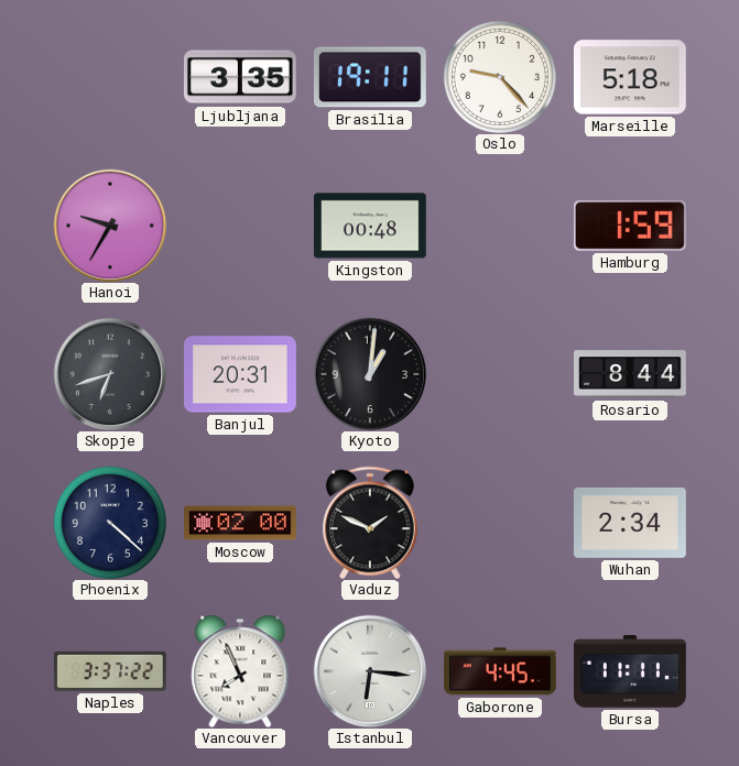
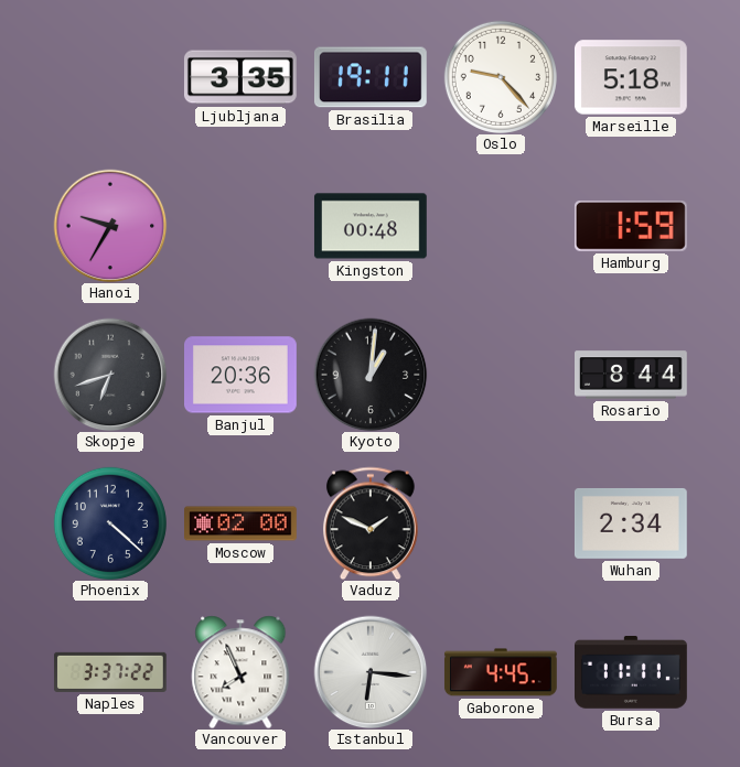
Banjul: 20:31 -> 20:36 (242, 375)
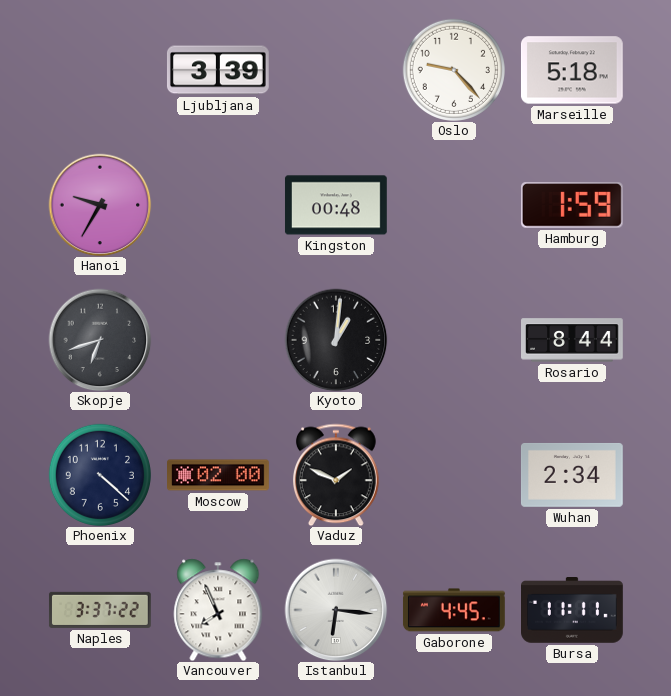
Ljubljana: 3:35 -> 3:39 (218, 70)
Brasilia: 19:11 -> none (371, 77)
Banjul: 20:36 -> none (242, 375)
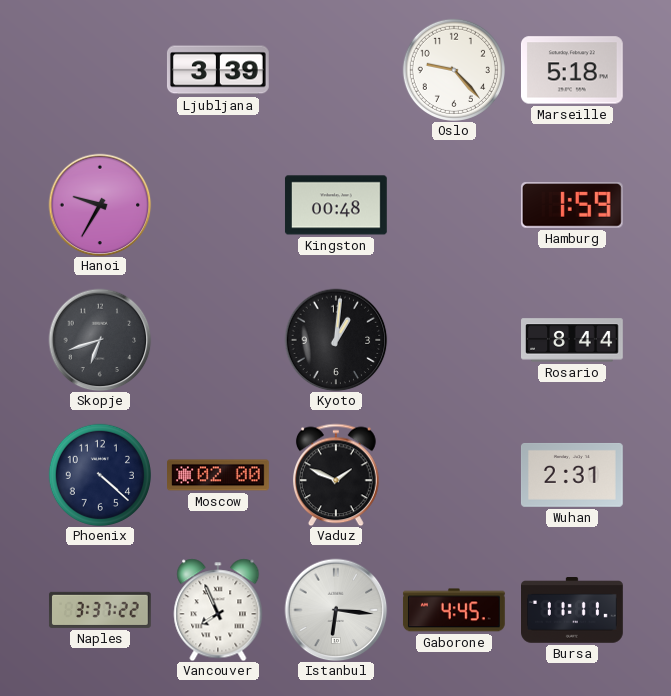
Wuhan: 2:34 -> 2:31 (572, 475)
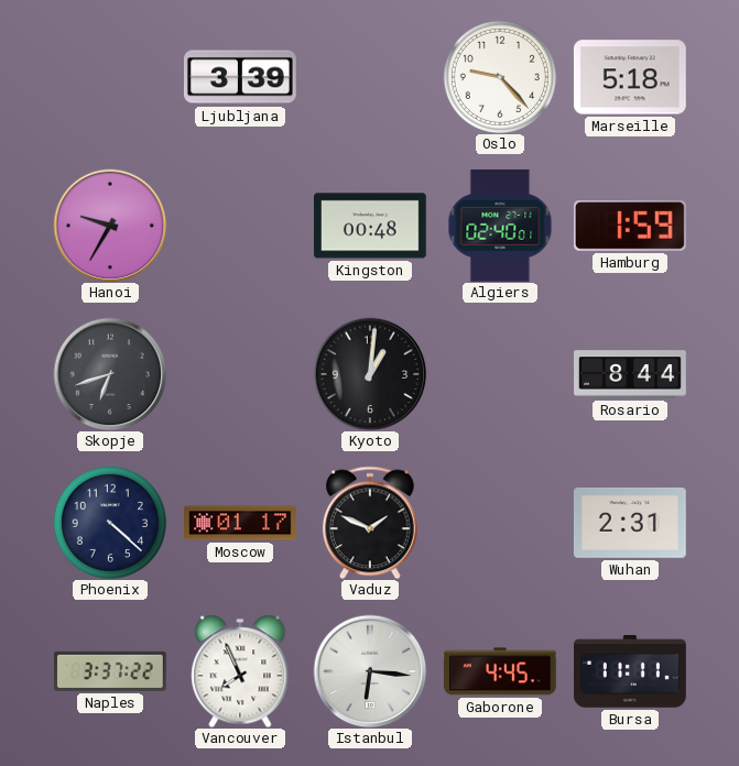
Algiers: none -> 02:40 (500, 226)
Moscow: 02:00 -> 01:17 (241, 523)
